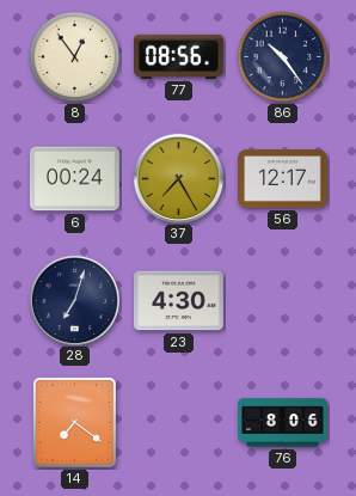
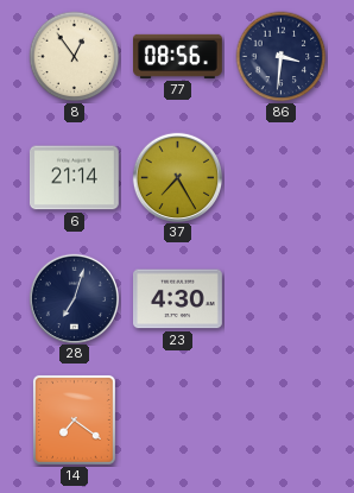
86: 10:24 -> 3:31 (282, 57)
6: 00:24 -> 21:14 (75, 178)
56: 12:17 -> none (283, 179)
76: 8:06 -> none (283, 423)
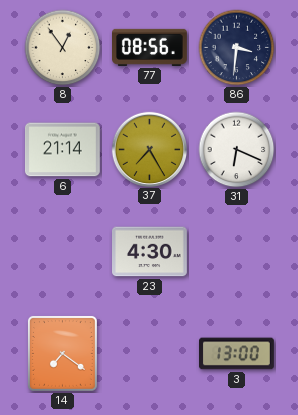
31: none -> 6:19 (237, 150)
28: 7:03 -> none (74, 298)
3: none -> 13:00 (237, 354)
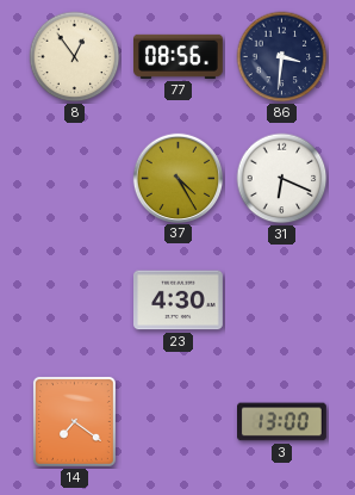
6: 21:14 -> none (63, 150)
37: 7:25 -> 4:25 (177, 178)
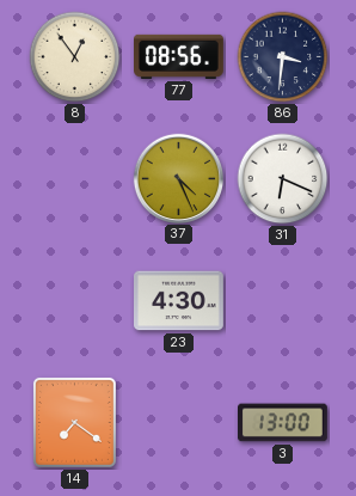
37: 4:25 -> 4:26 (178, 178)
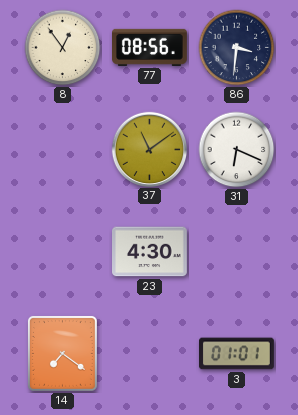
37: 4:26 -> 11:09 (149, 149)
3: 13:00 -> 01:01 (237, 354)
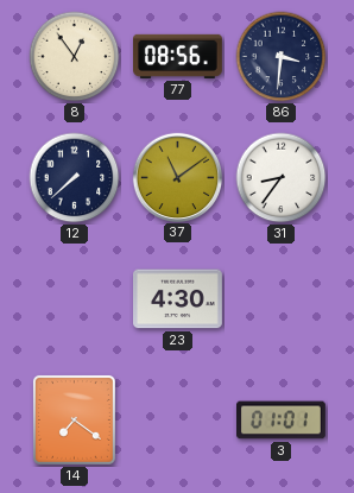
12: none -> 7:38 (75, 178)
31: 6:19 -> 8:36 (282, 178)
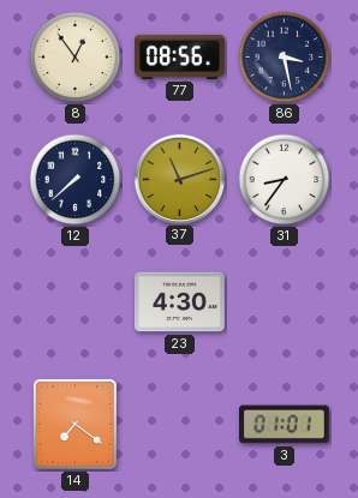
86: 3:31 -> 3:28 (285, 58)
37: 11:09 -> 11:12 (179, 179)
